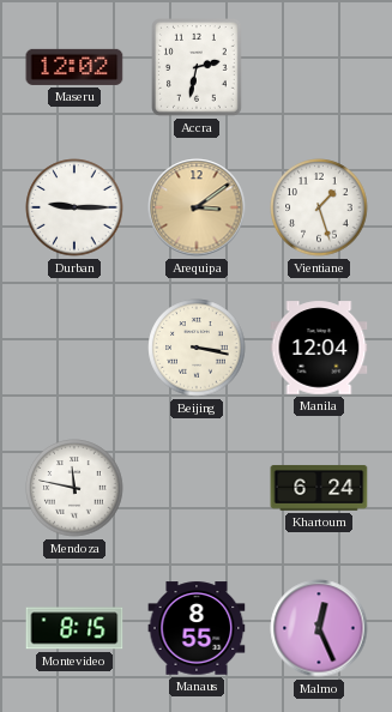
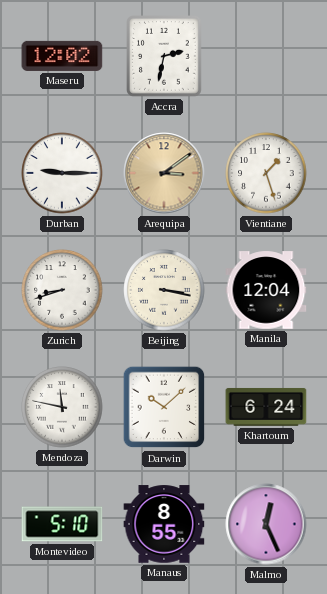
Zurich: none -> 8:42 (62, 290)
Darwin: none -> 10:08 (164, 407)
Montevideo: 8:15 -> 5:10 (62, 524)
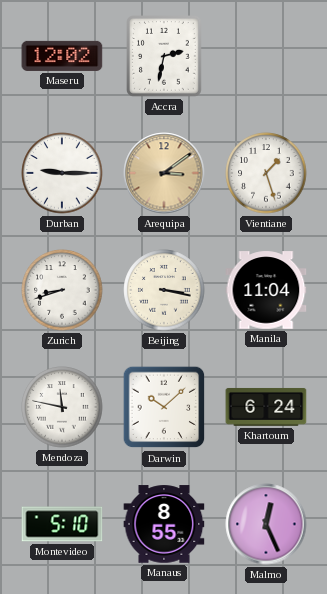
Manila: 12:04 -> 11:04 (266, 290)
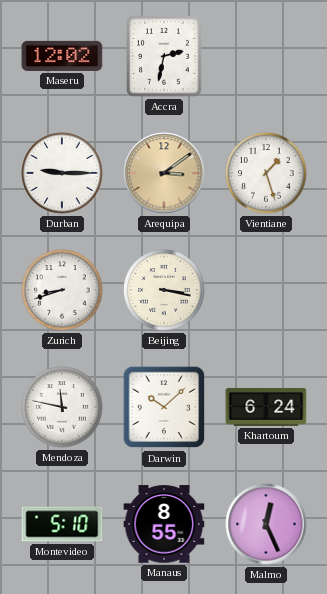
Manila: 11:04 -> none (266, 290)
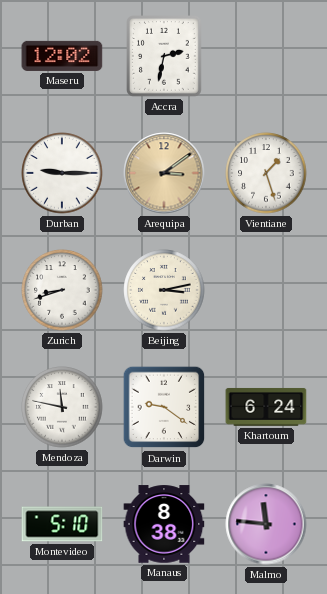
Beijing: 3:17 -> 3:13 (164, 290)
Darwin: 10:08 -> 9:21 (164, 407)
Manaus: 8:55 -> 8:38 (164, 524)
Malmo: 12:26 -> 11:46 (266, 524)
